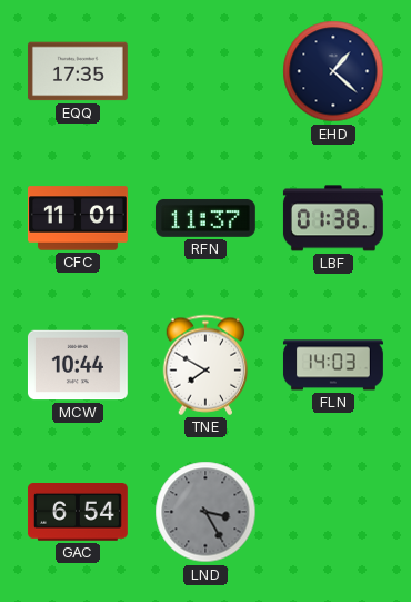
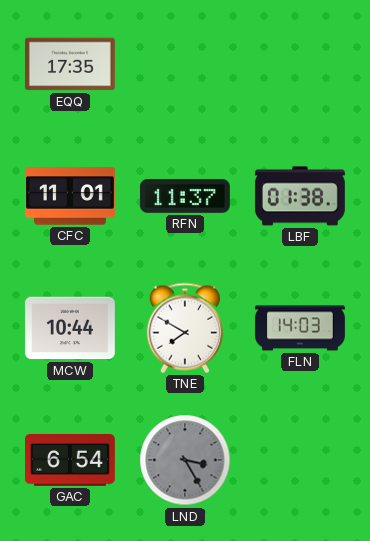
EHD: 1:22 -> none (333, 71)
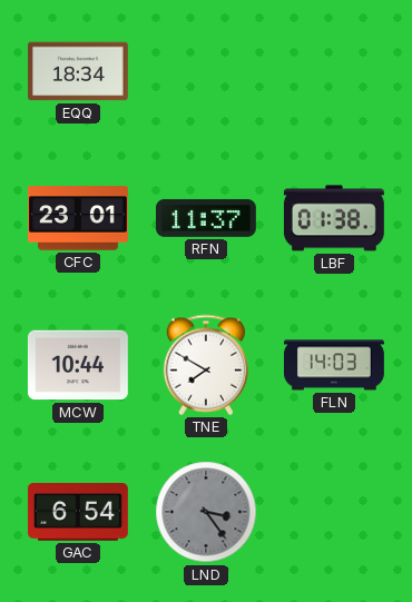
EQQ: 17:35 -> 18:34 (78, 71)
CFC: 11:01 -> 23:01 (79, 218)
LND: 3:25 -> 3:24 (206, 512)
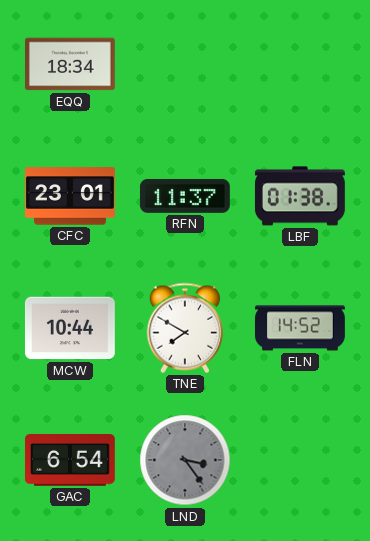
FLN: 14:03 -> 14:52 (300, 328)
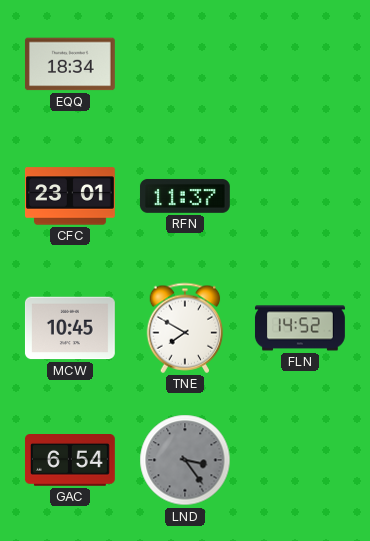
LBF: 01:38 -> none (300, 196)
MCW: 10:44 -> 10:45 (70, 328)
